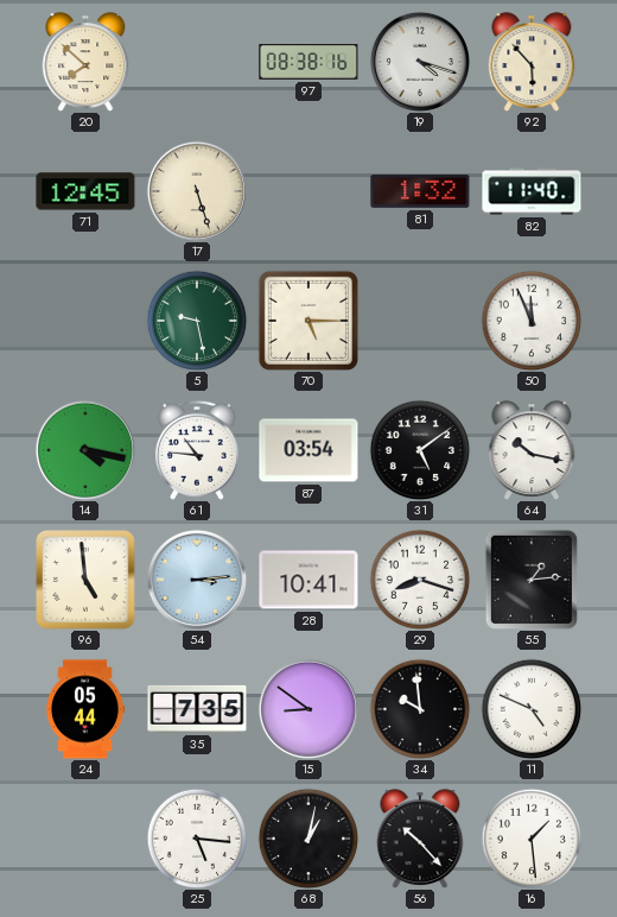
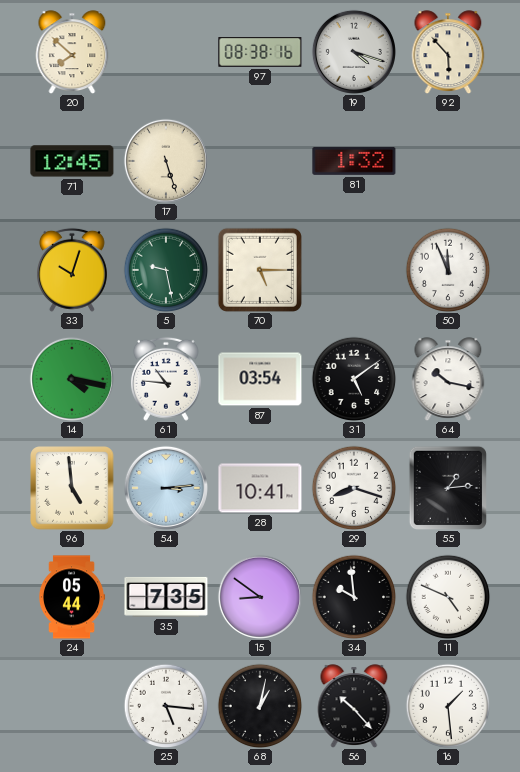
82: 11:40 -> none (532, 191)
33: none -> 10:03 (72, 270)
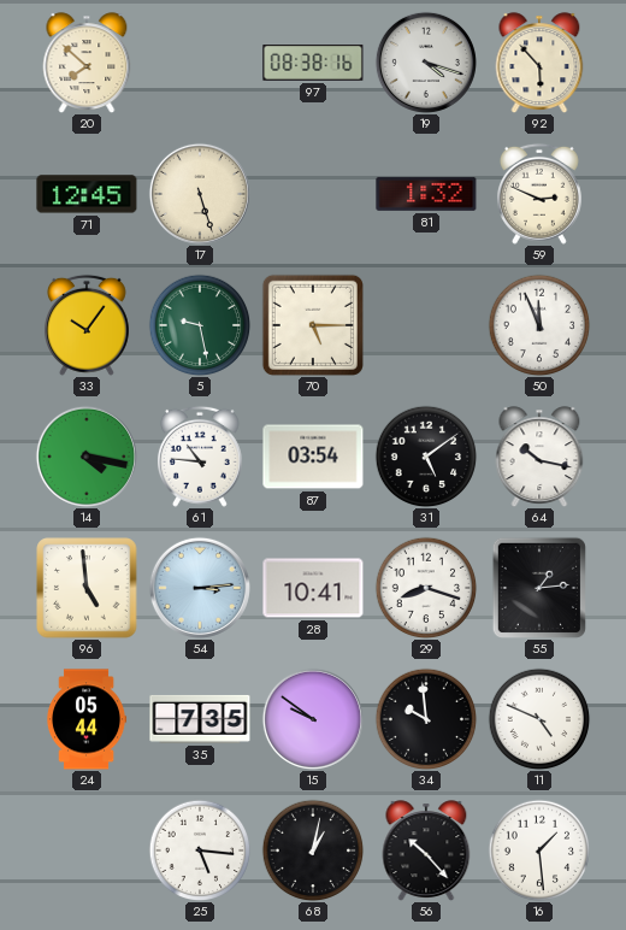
59: none -> 2:49 (539, 194)
33: 10:03 -> 10:06 (87, 325)
15: 8:51 -> 9:51 (313, 719)
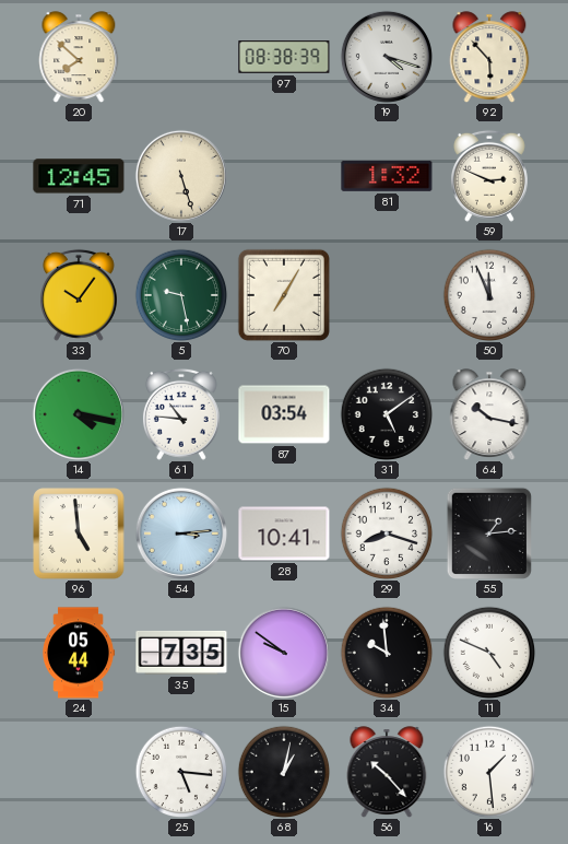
97: 08:38:16 -> 08:38:39 (284, 58)
70: 5:15 -> 7:05 (284, 295)
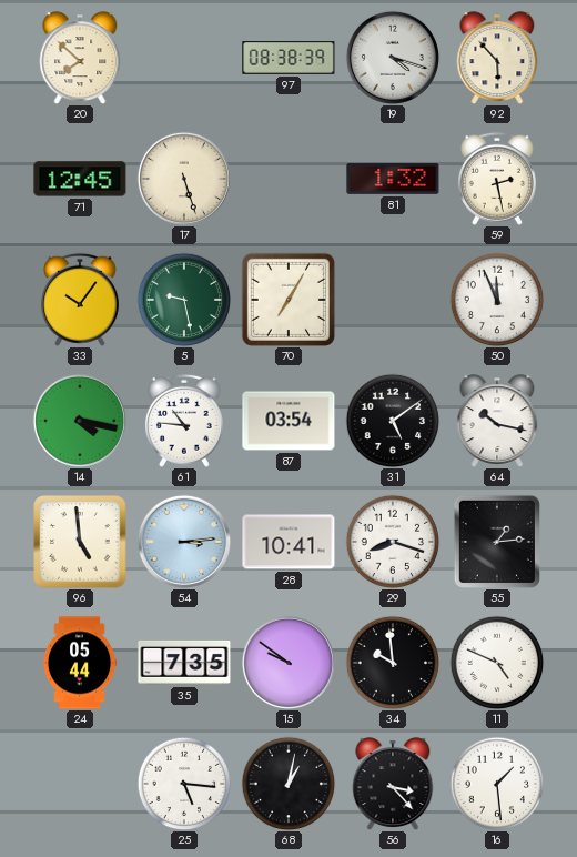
59: 2:49 -> 2:28 (497, 179)
56: 10:23 -> 3:23 (393, 784)
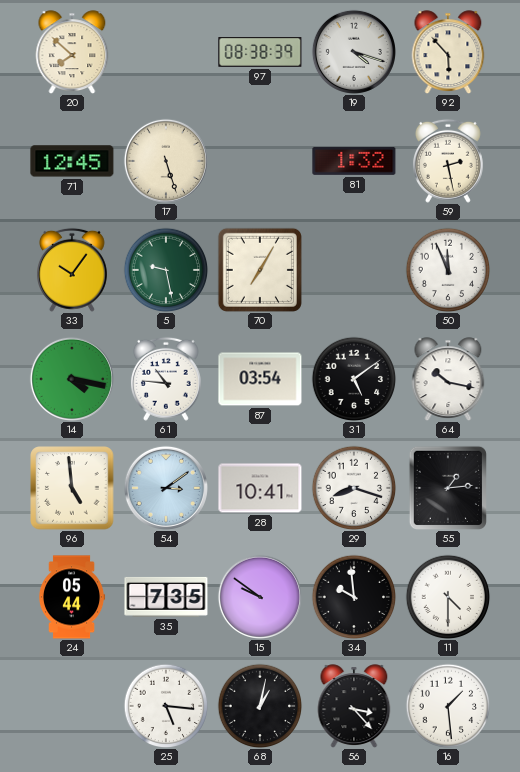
54: 3:14 -> 3:09 (166, 488)
11: 4:49 -> 4:30 (448, 597)
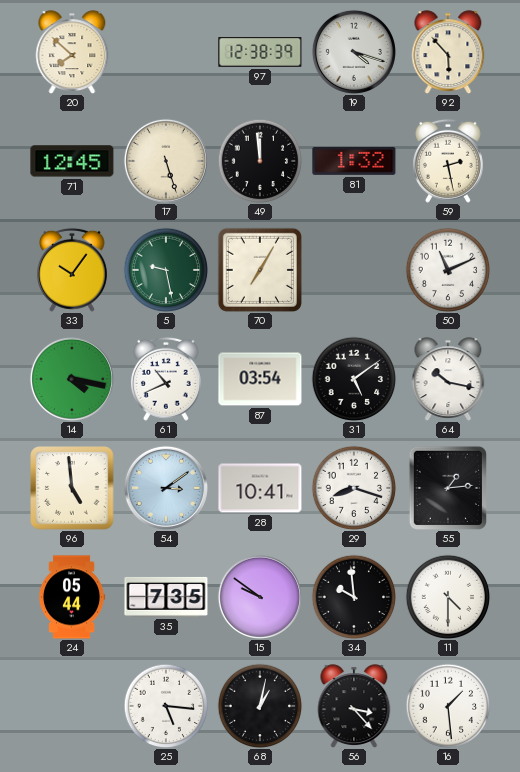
97: 08:38 -> 12:38 (260, 53)
49: none -> 11:59 (260, 161)
50: 11:56 -> 11:11 (448, 270)
61: 10:46 -> 10:41 (166, 379)
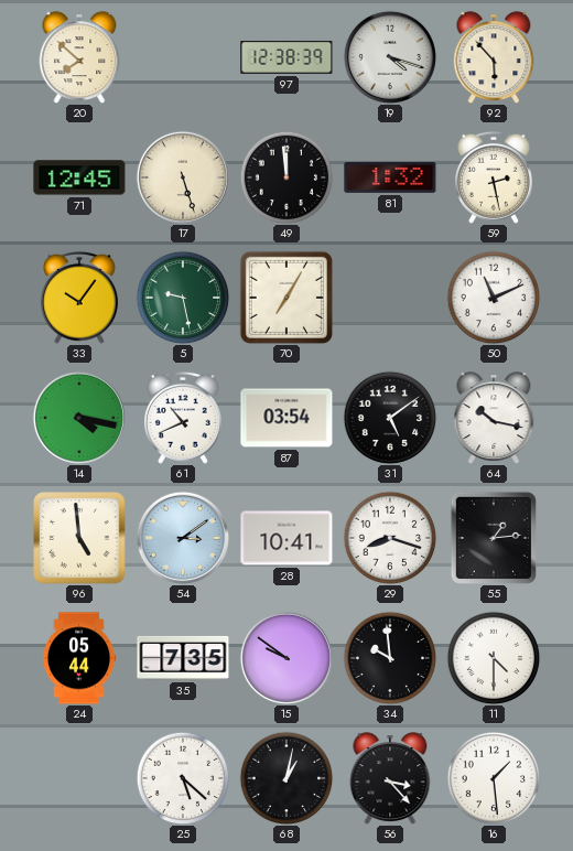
25: 5:16 -> 5:22 (183, 778)
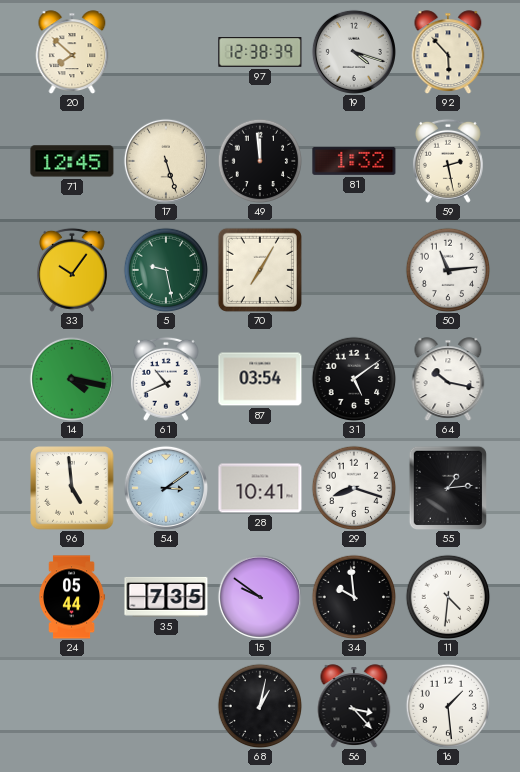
50: 11:11 -> 11:14 (448, 270)
11: 4:30 -> 4:31 (448, 597)
25: 5:22 -> none (183, 778)
